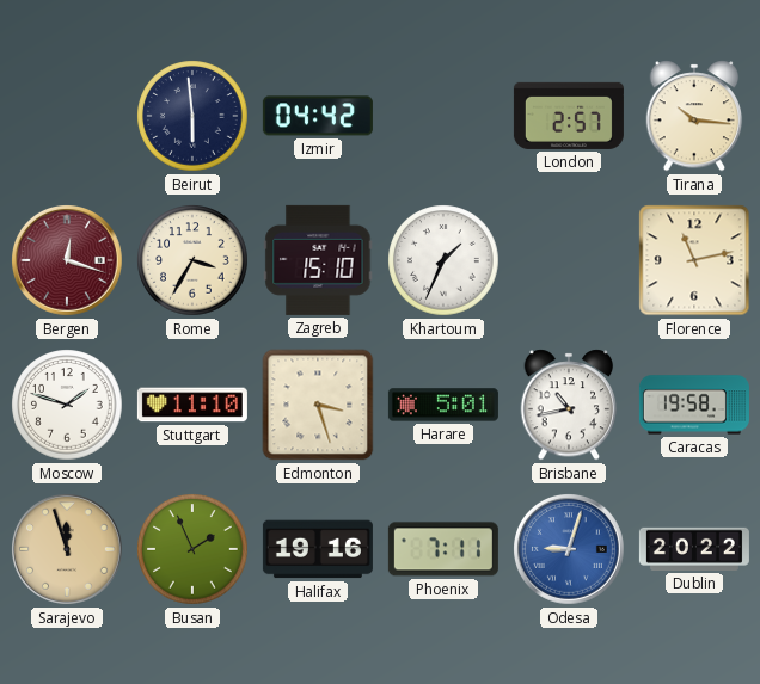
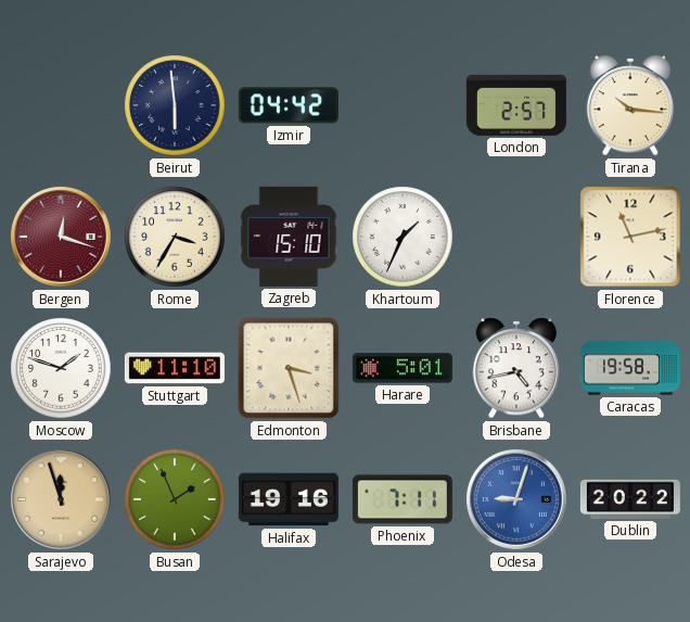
Brisbane: 10:43 -> 4:43 (516, 368)
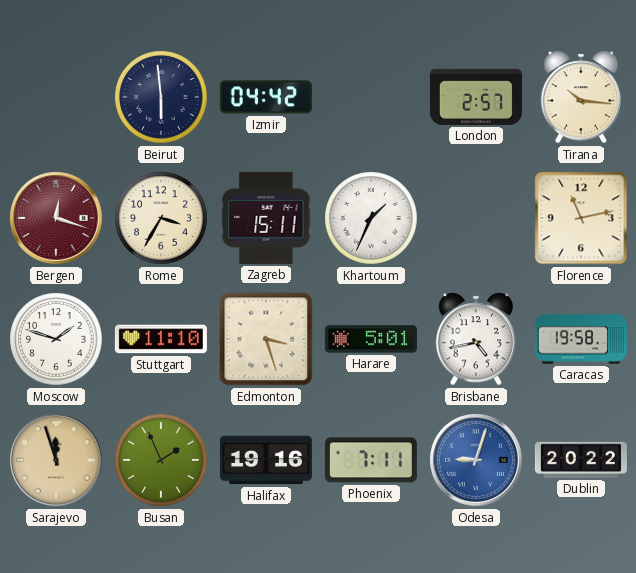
Zagreb: 15:10 -> 15:11 (266, 218)
